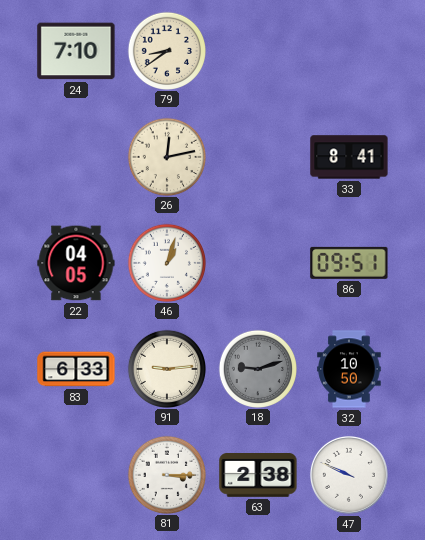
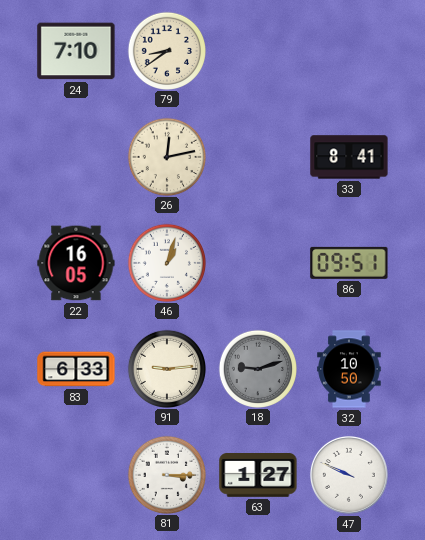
22: 04:05 -> 16:05 (76, 263)
63: 2:38 -> 1:27 (258, 476)
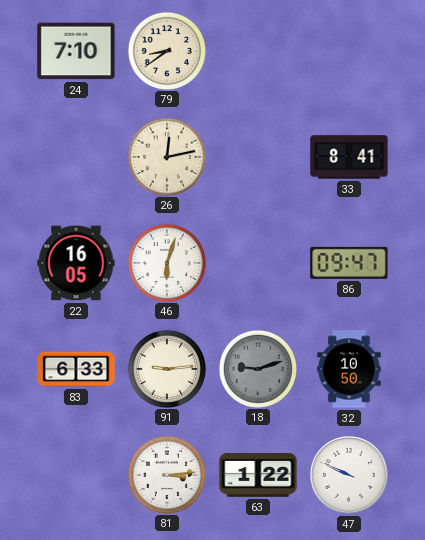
46: 1:03 -> 6:03 (166, 262)
86: 09:51 -> 09:47 (349, 263)
81: 3:15 -> 3:14 (166, 474)
63: 1:27 -> 1:22 (258, 476)
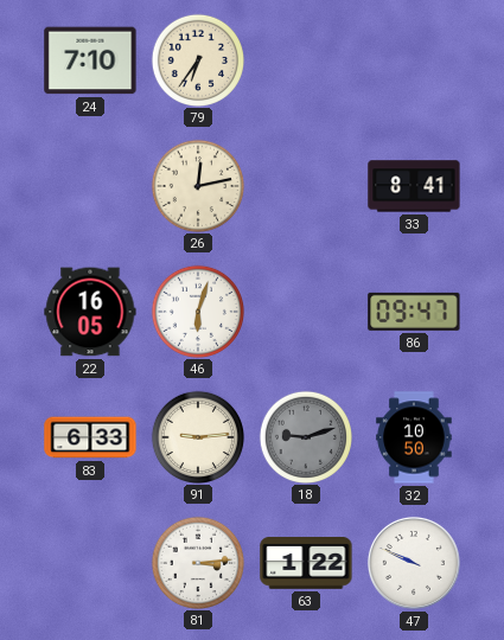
79: 8:39 -> 6:36 (197, 59)
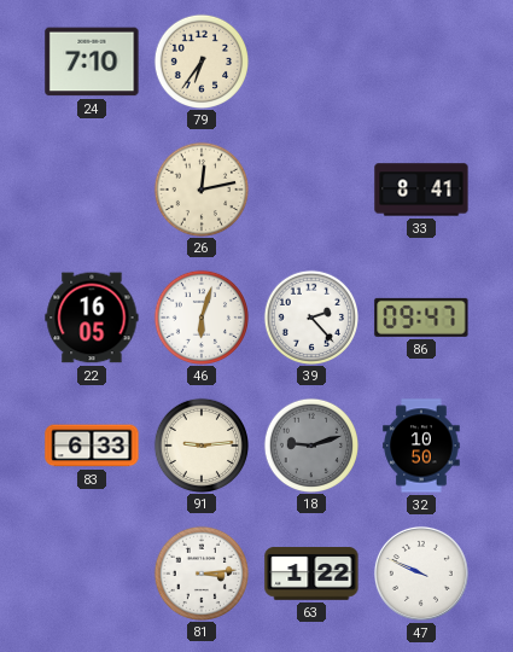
39: none -> 2:23 (310, 316)
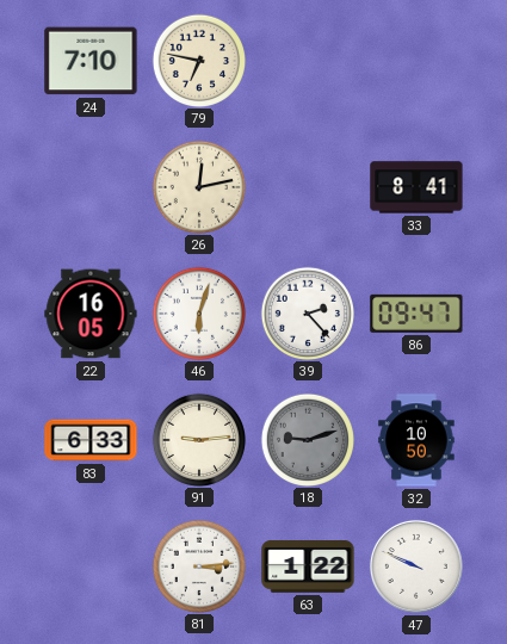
79: 6:36 -> 6:47 (198, 60)
